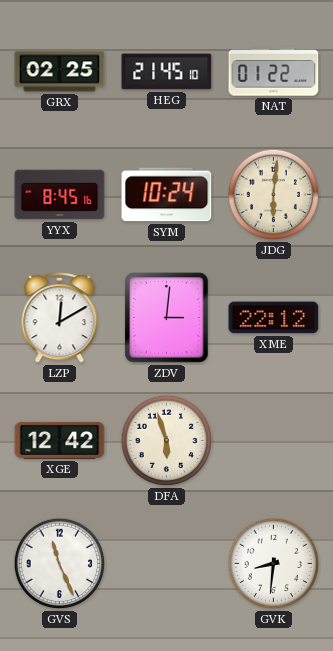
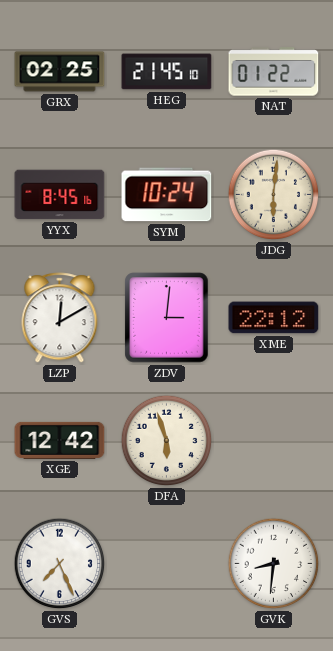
GVS: 11:26 -> 7:26 (60, 564)
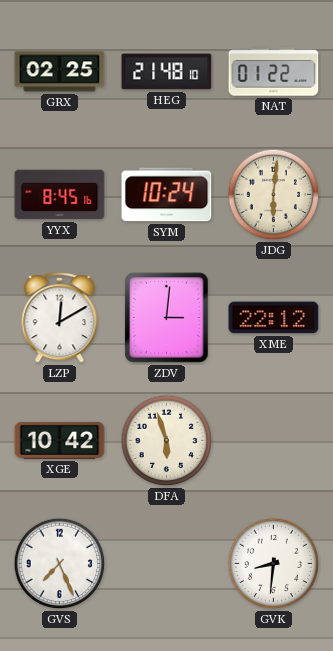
HEG: 21:45 -> 21:48 (167, 72)
XGE: 12:42 -> 10:42 (60, 440)
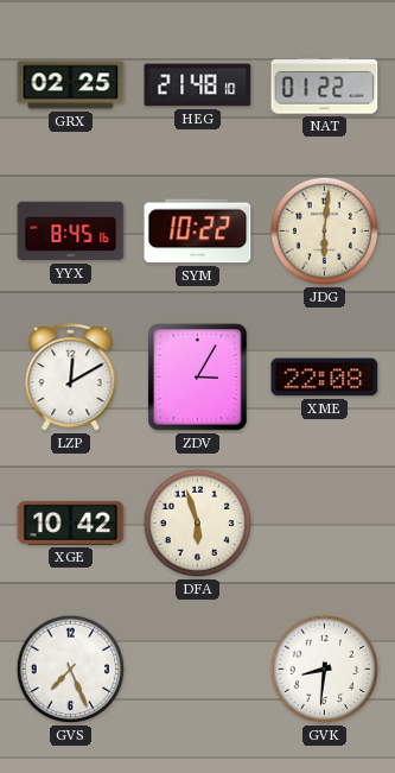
SYM: 10:24 -> 10:22 (198, 232)
ZDV: 3:01 -> 3:05 (198, 378)
XME: 22:12 -> 22:08 (325, 378)
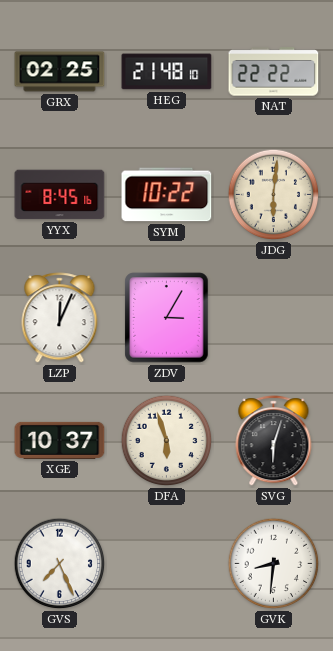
NAT: 01:22 -> 22:22 (274, 72)
LZP: 12:10 -> 12:04 (60, 318)
XME: 22:08 -> none (325, 378)
XGE: 10:42 -> 10:37 (60, 440)
SVG: none -> 6:03 (274, 441)
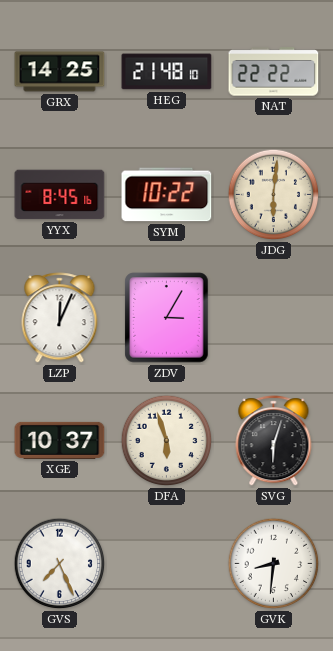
GRX: 02:25 -> 14:25 (60, 72)
